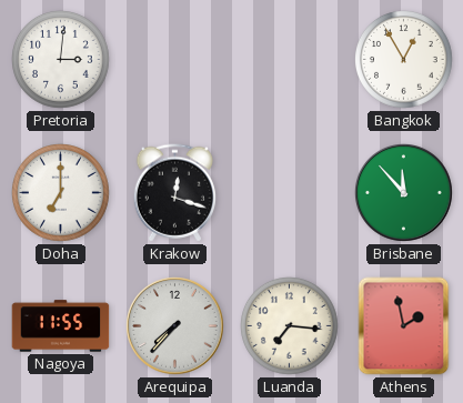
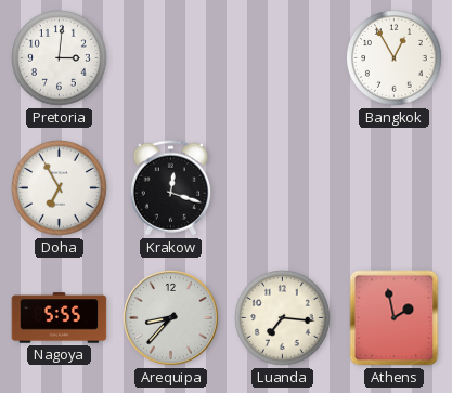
Doha: 7:00 -> 6:55 (60, 188)
Brisbane: 11:53 -> none (404, 193)
Nagoya: 11:55 -> 5:55 (60, 318)
Arequipa: 7:37 -> 8:37 (171, 318)
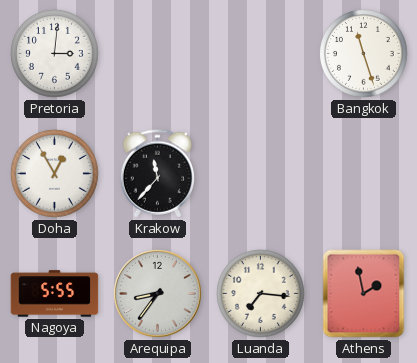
Bangkok: 12:55 -> 11:27 (364, 54)
Doha: 6:55 -> 12:55 (55, 174)
Krakow: 12:18 -> 11:37 (157, 174)
Arequipa: 8:37 -> 8:36 (158, 294)
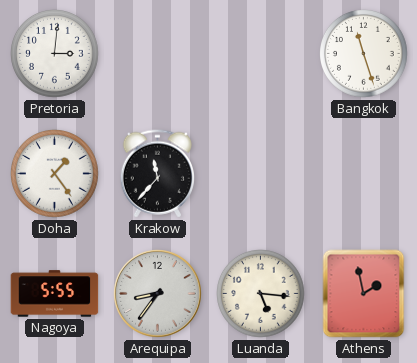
Doha: 12:55 -> 1:24 (55, 174)
Luanda: 7:16 -> 5:16 (261, 294)
